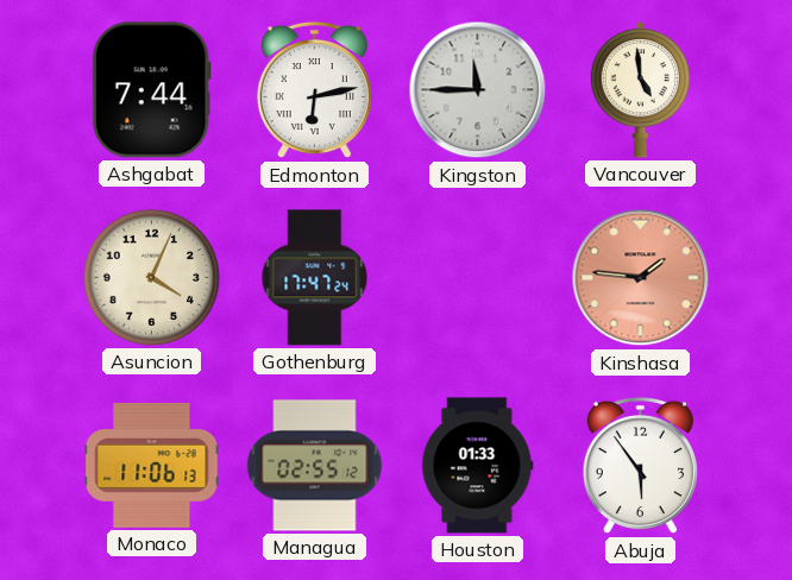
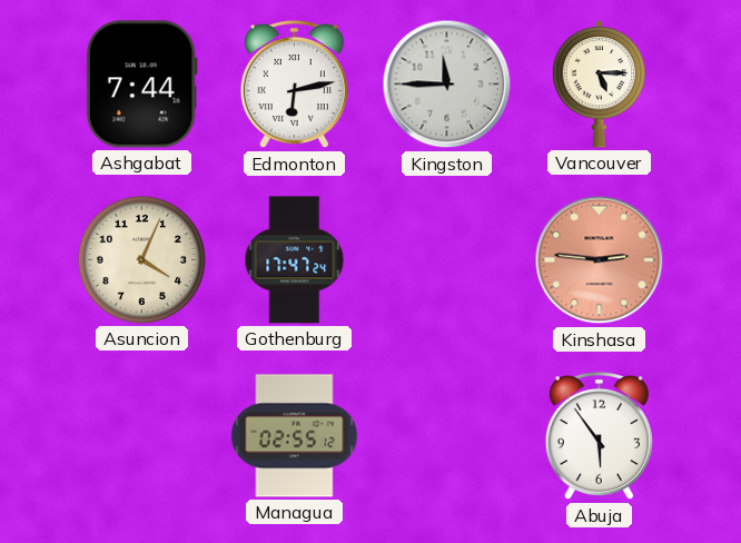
Vancouver: 4:59 -> 5:15 (599, 85)
Kinshasa: 1:46 -> 2:46 (600, 260)
Monaco: 11:06 -> none (152, 465)
Houston: 01:33 -> none (478, 466)
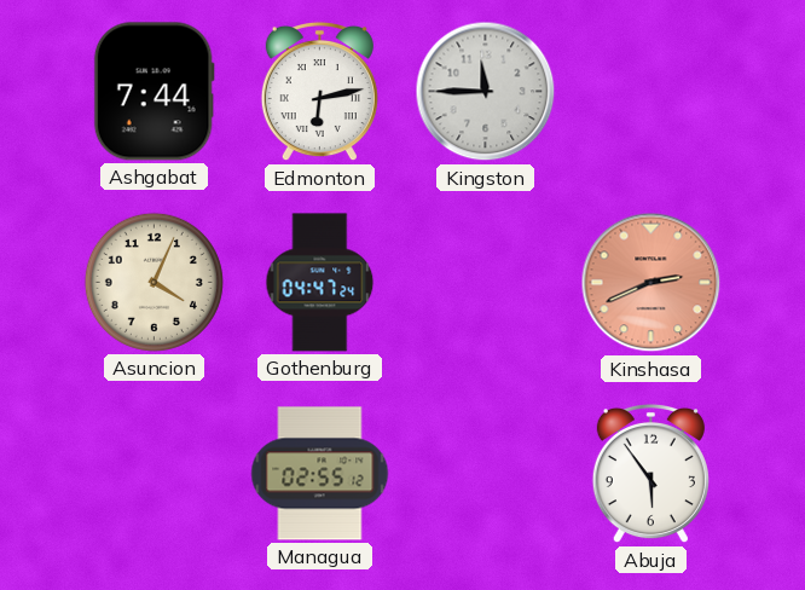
Vancouver: 5:15 -> none (599, 85)
Gothenburg: 17:47 -> 04:47 (320, 283)
Kinshasa: 2:46 -> 2:41 (651, 283)
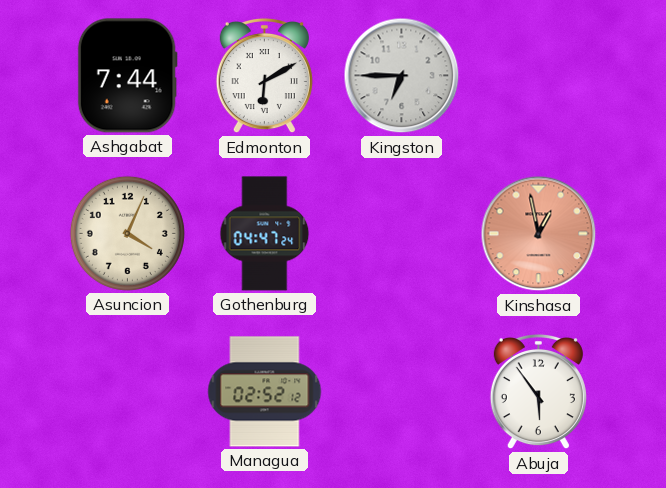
Edmonton: 6:13 -> 6:10 (264, 76)
Kingston: 11:45 -> 6:45 (402, 76)
Kinshasa: 2:41 -> 12:58 (539, 234)
Managua: 02:55 -> 02:52 (265, 392)
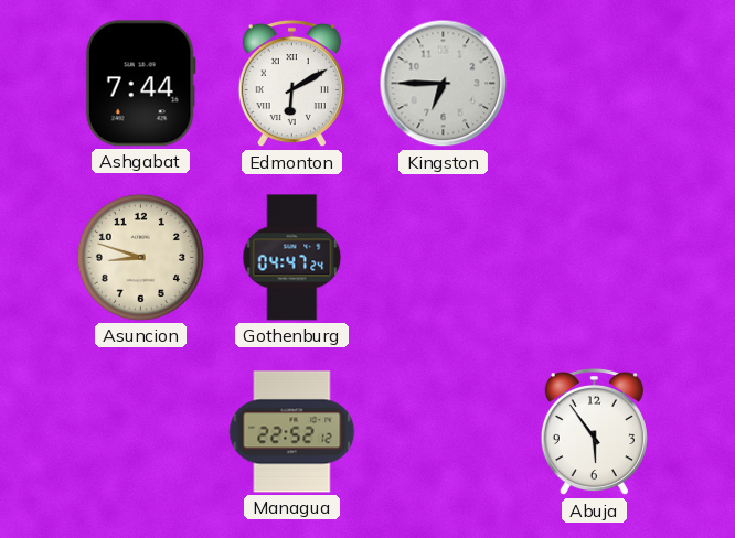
Asuncion: 4:04 -> 8:48 (140, 257)
Kinshasa: 12:58 -> none (539, 234)
Managua: 02:52 -> 22:52 (292, 432)
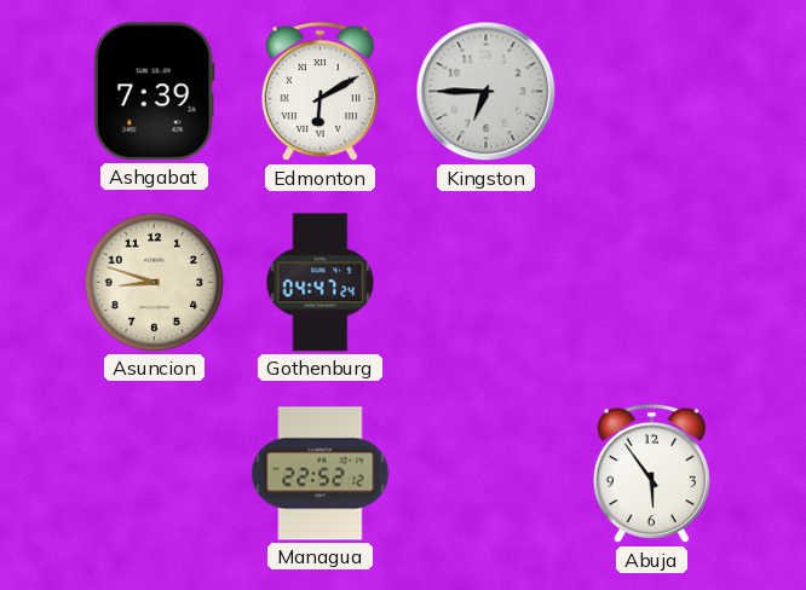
Ashgabat: 7:44 -> 7:39 (154, 92)
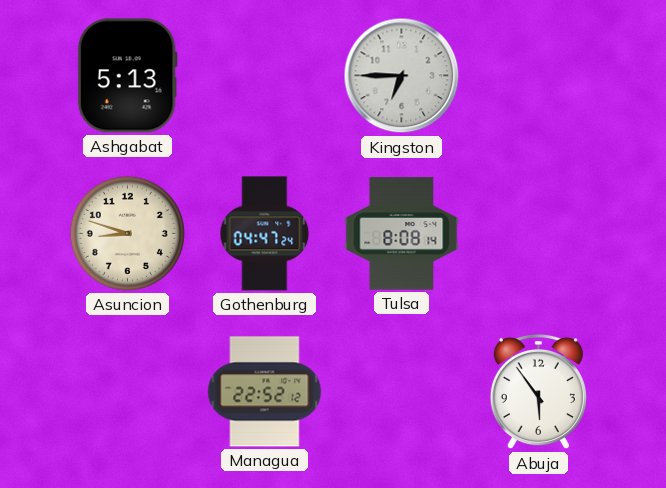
Ashgabat: 7:39 -> 5:13 (127, 76)
Edmonton: 6:10 -> none (319, 92)
Tulsa: none -> 8:08 (402, 234)
